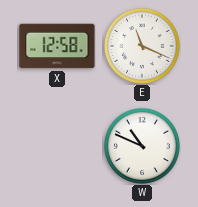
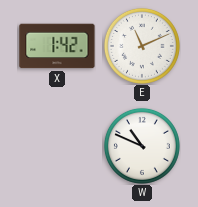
X: 12:58 -> 1:42 (57, 46)
E: 11:19 -> 11:11 (142, 46)
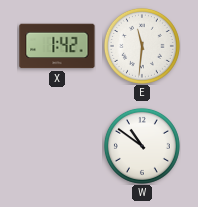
E: 11:11 -> 11:31 (142, 46)
W: 10:49 -> 10:51 (142, 146)
